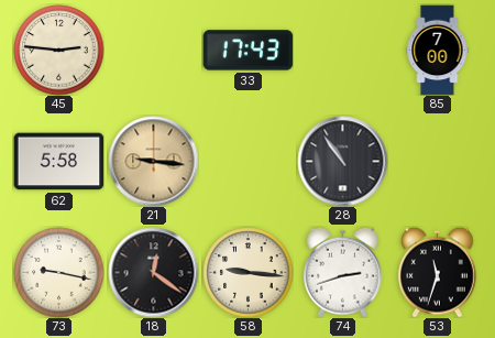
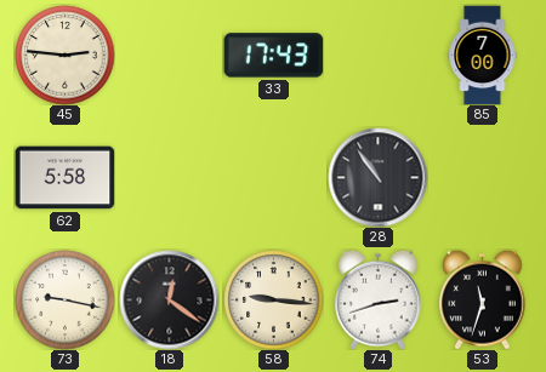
21: 9:16 -> none (153, 161)
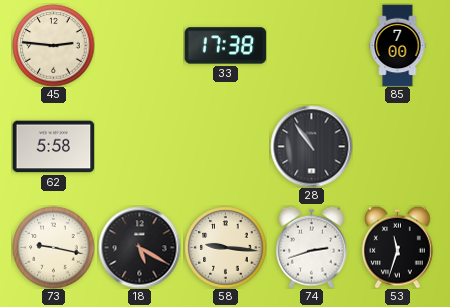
33: 17:43 -> 17:38 (225, 46)
18: 12:21 -> 5:20 (139, 247)
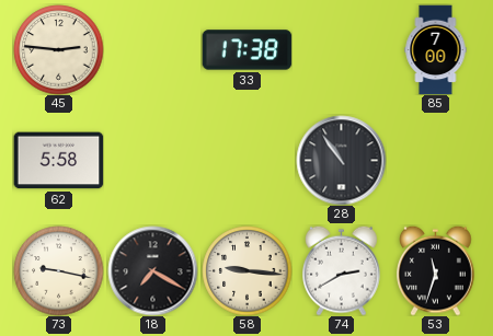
18: 5:20 -> 7:20 (152, 270)
74: 2:42 -> 2:40 (342, 270)
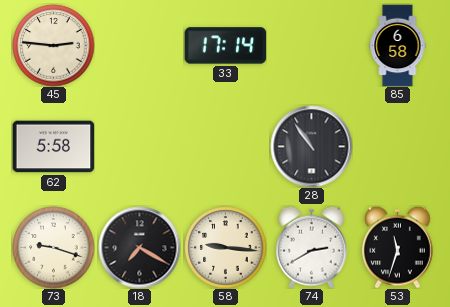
33: 17:38 -> 17:14 (225, 46)
85: 7:00 -> 6:58 (398, 45)
73: 9:17 -> 9:18 (53, 247)
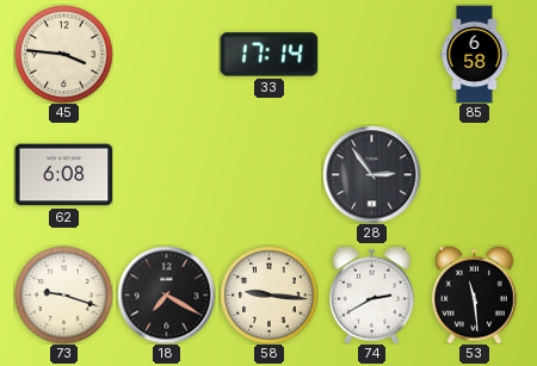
45: 2:46 -> 3:46 (63, 54)
62: 5:58 -> 6:08 (63, 175)
28: 10:54 -> 2:54 (371, 174)
53: 11:33 -> 11:29 (475, 294)
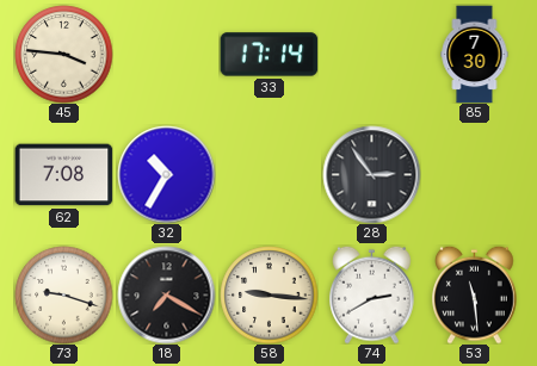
85: 6:58 -> 7:30 (475, 54)
62: 6:08 -> 7:08 (63, 175)
32: none -> 10:35 (166, 174)
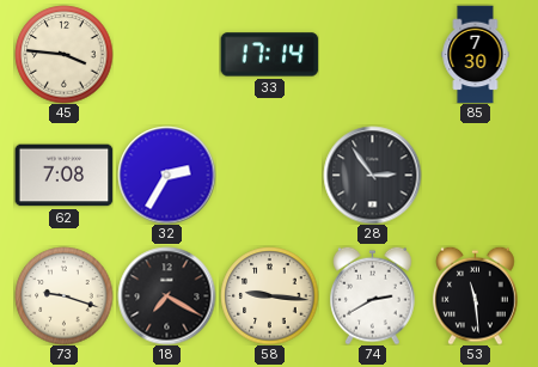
32: 10:35 -> 2:35 (166, 175)
